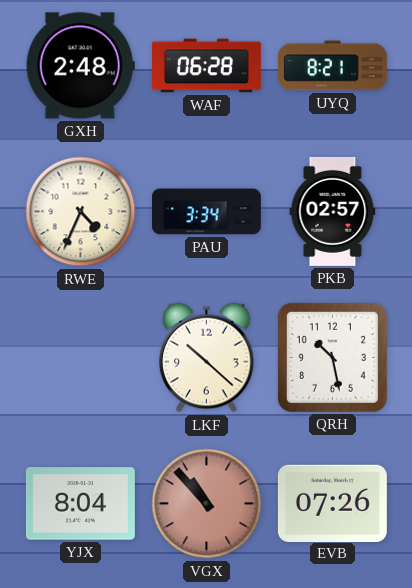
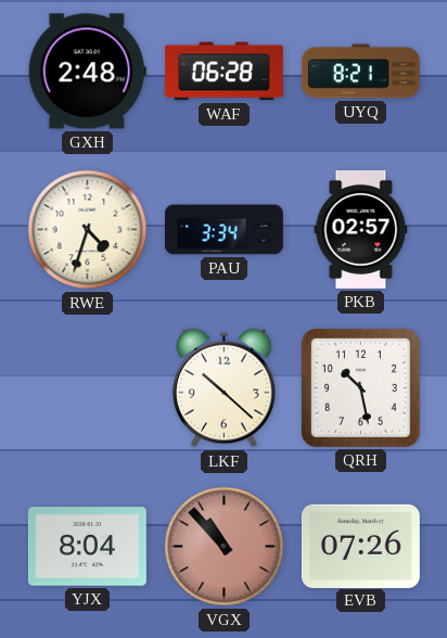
RWE: 4:34 -> 4:33 (88, 230)
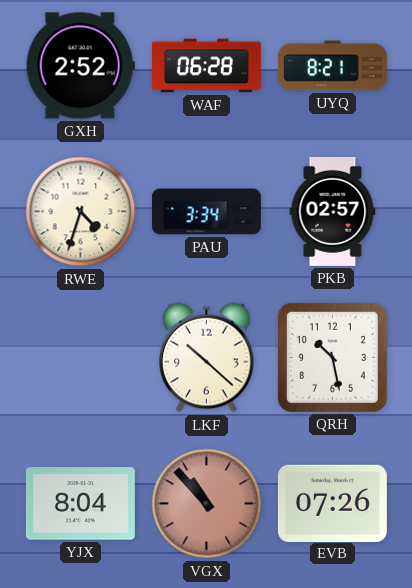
GXH: 2:48 -> 2:52 (80, 66)
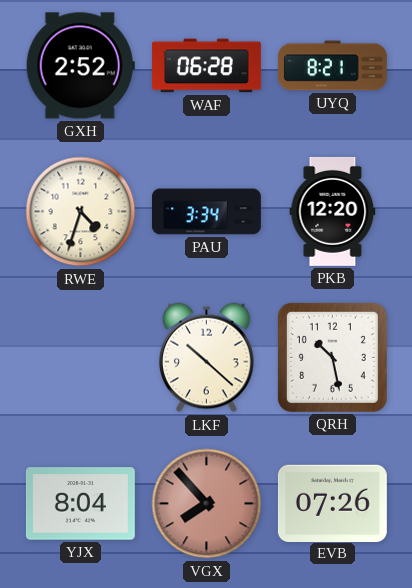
PKB: 02:57 -> 12:20 (333, 211)
VGX: 10:53 -> 7:53 (207, 504)
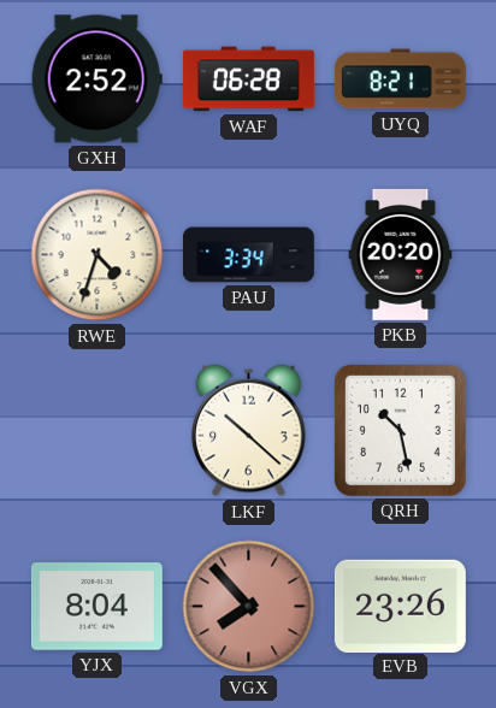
PKB: 12:20 -> 20:20 (401, 254)
EVB: 07:26 -> 23:26 (400, 606)
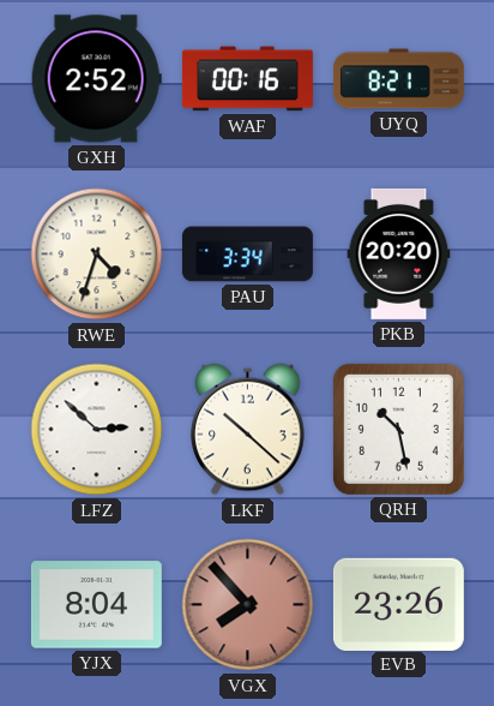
WAF: 06:28 -> 00:16 (247, 79)
LFZ: none -> 2:52 (97, 430)
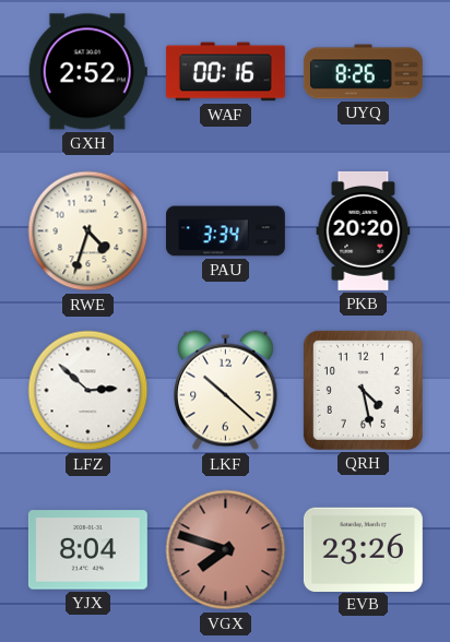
UYQ: 8:21 -> 8:26 (363, 72)
QRH: 10:28 -> 4:28 (363, 390)
VGX: 7:53 -> 7:48 (226, 550)
